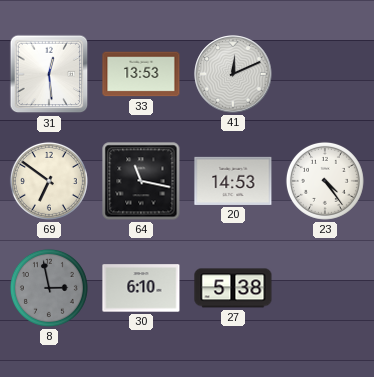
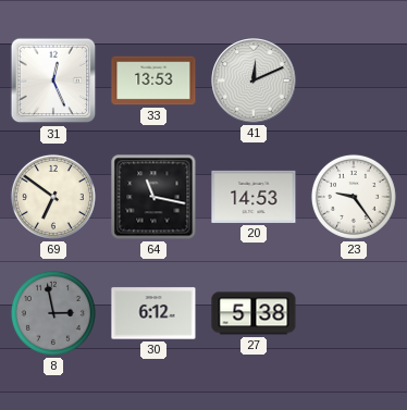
31: 12:29 -> 12:26 (53, 80)
23: 4:24 -> 9:24 (354, 197)
30: 6:10 -> 6:12 (153, 313)
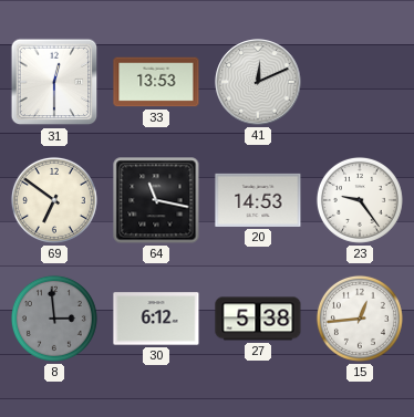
31: 12:26 -> 12:30 (54, 82)
8: 2:58 -> 2:59 (54, 319)
15: none -> 12:44 (360, 319)
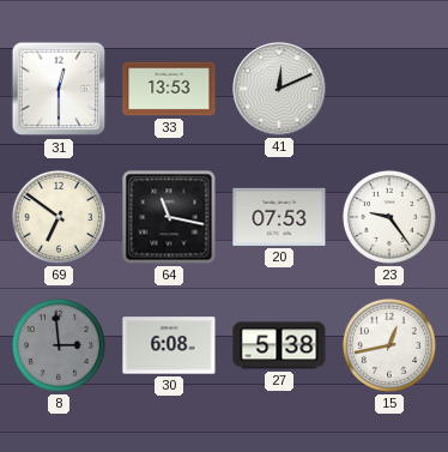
20: 14:53 -> 07:53 (279, 217)
30: 6:12 -> 6:08 (169, 345)
15: 12:44 -> 12:43 (389, 345)
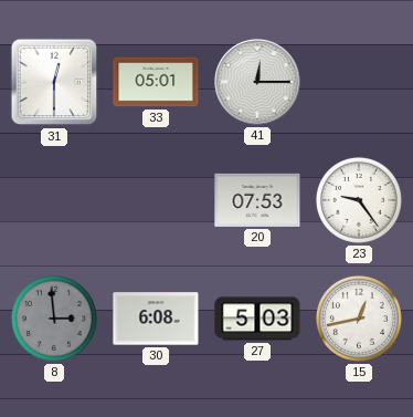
33: 13:53 -> 05:01 (156, 82)
41: 12:11 -> 12:15 (257, 82)
69: 6:51 -> none (59, 217)
64: 11:17 -> none (169, 217)
27: 5:38 -> 5:03 (257, 319)
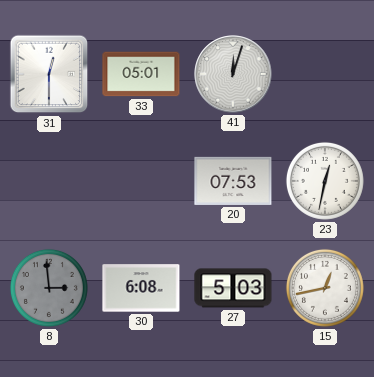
41: 12:15 -> 12:03 (233, 74)
23: 9:24 -> 12:32 (325, 181)
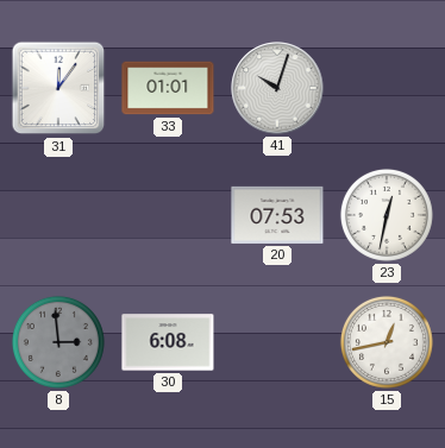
31: 12:30 -> 12:06 (58, 88)
33: 05:01 -> 01:01 (168, 88)
41: 12:03 -> 10:03 (277, 88)
27: 5:03 -> none (233, 288)
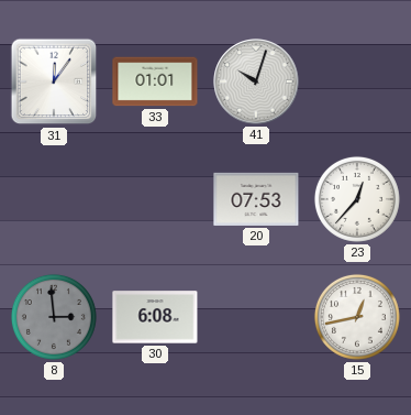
23: 12:32 -> 12:37 (357, 199)
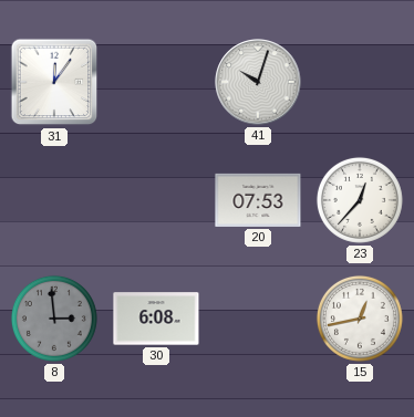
33: 01:01 -> none (155, 81)
